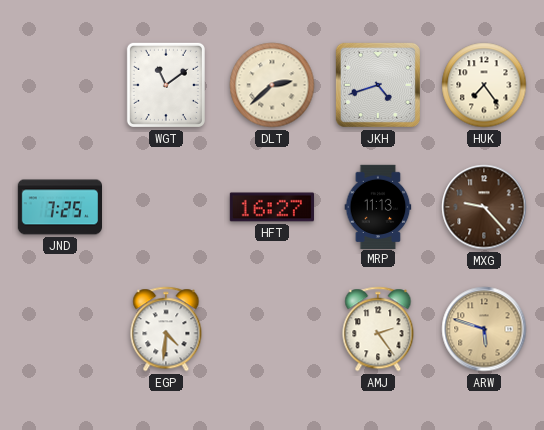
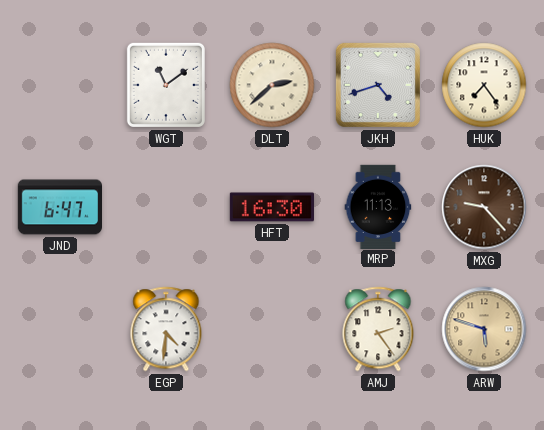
JND: 7:25 -> 6:47 (60, 207)
HFT: 16:27 -> 16:30 (271, 207)
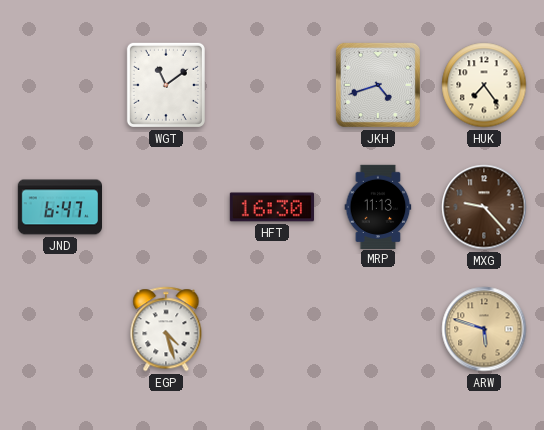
DLT: 2:38 -> none (272, 85)
EGP: 4:31 -> 4:27 (166, 329)
AMJ: 2:24 -> none (378, 329)
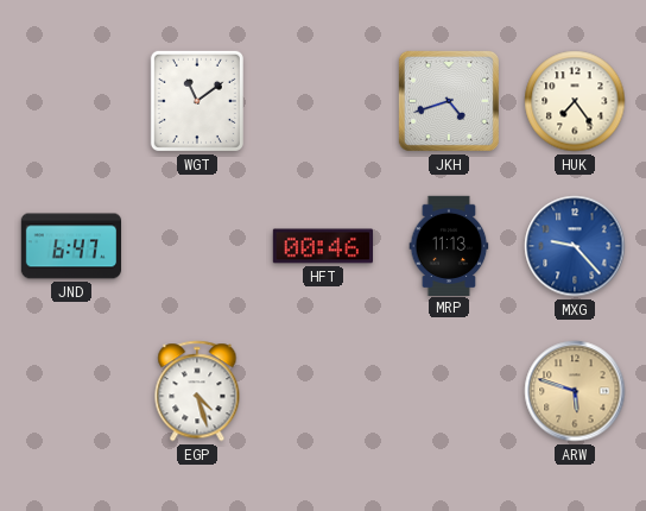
HFT: 16:30 -> 00:46 (322, 246)
MXG dial: brown -> blue (575, 246)
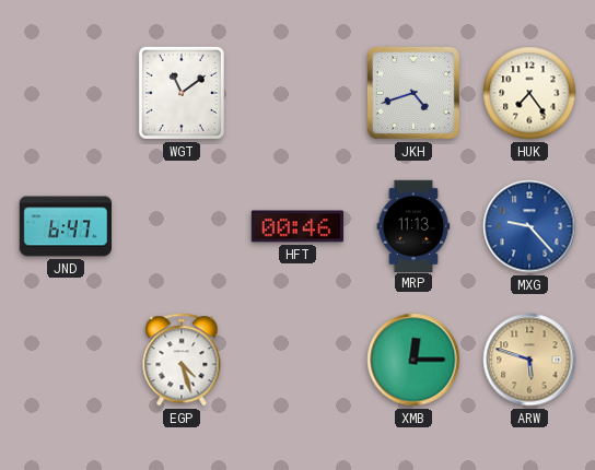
XMB: none -> 12:15 (413, 360)
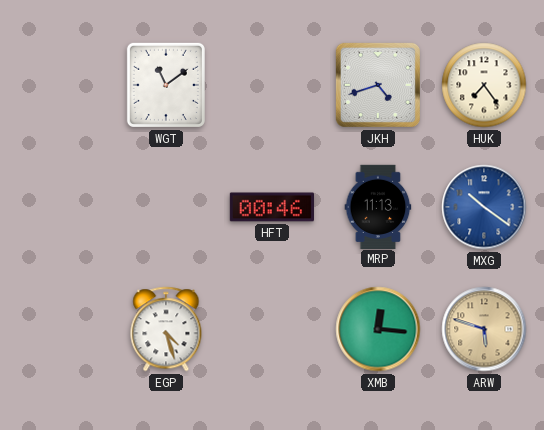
JND: 6:47 -> none (66, 226)
MXG: 9:23 -> 10:21 (484, 207)
XMB: 12:15 -> 12:16 (378, 329)
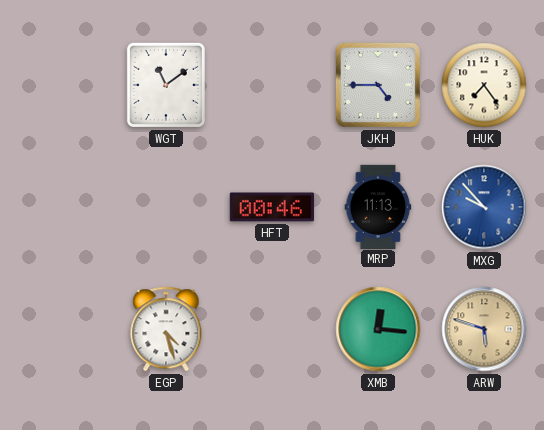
JKH: 4:42 -> 4:45 (378, 85)
MXG: 10:21 -> 9:53 (484, 207)
